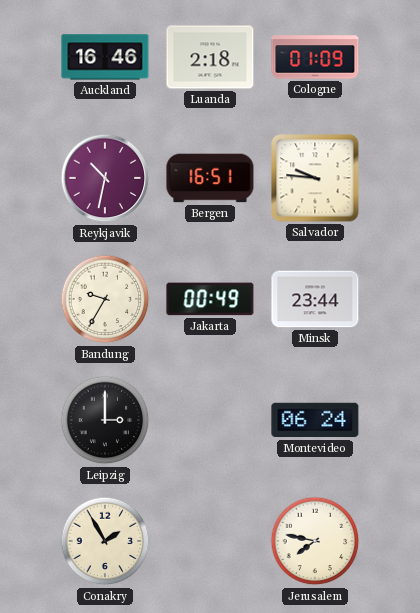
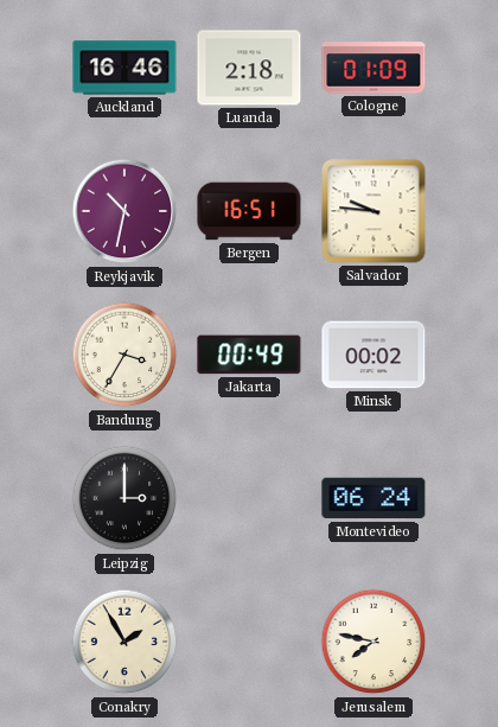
Bandung: 9:35 -> 3:35 (124, 355)
Minsk: 23:44 -> 00:02 (373, 355)
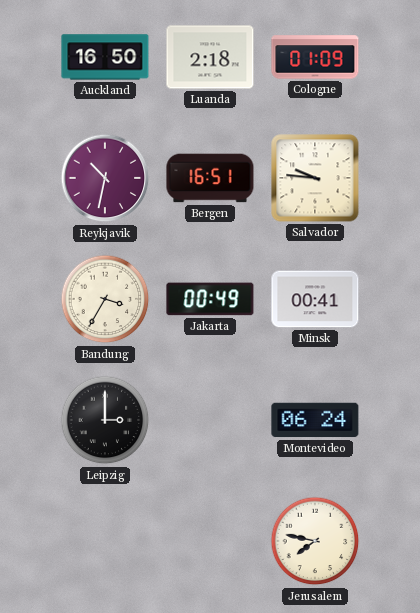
Auckland: 16:46 -> 16:50 (105, 57)
Minsk: 00:02 -> 00:41 (315, 299)
Conakry: 1:55 -> none (124, 642)
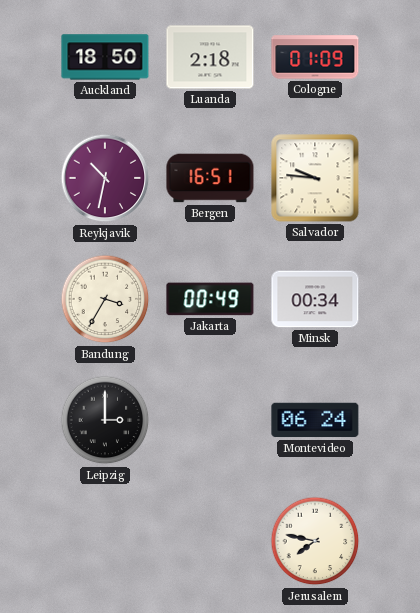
Auckland: 16:50 -> 18:50 (105, 57)
Minsk: 00:41 -> 00:34 (315, 299)
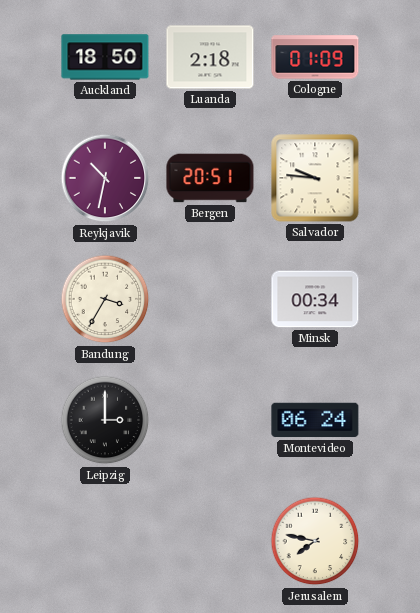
Bergen: 16:51 -> 20:51 (210, 178)
Jakarta: 00:49 -> none (210, 299)
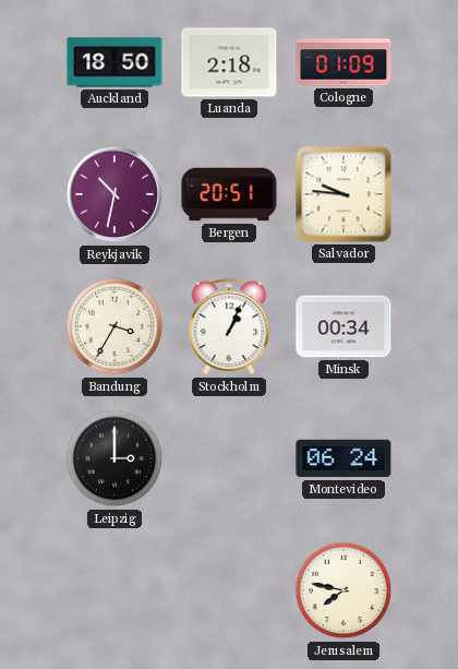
Stockholm: none -> 1:04 (229, 327)
